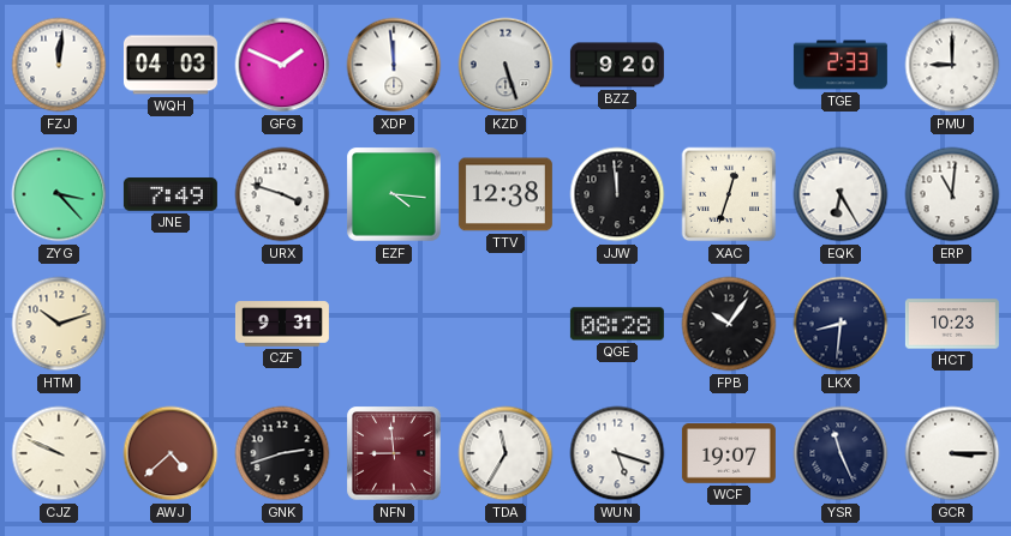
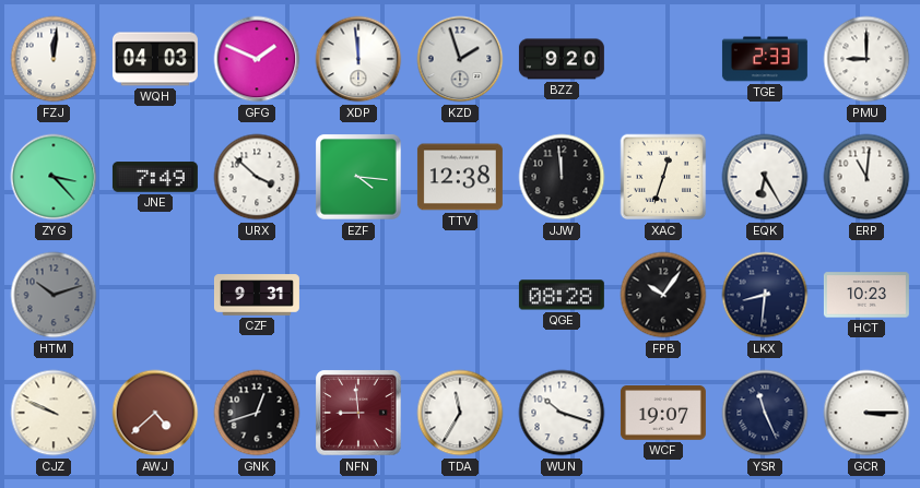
KZD: 5:27 -> 1:57 (460, 59)
URX: 3:48 -> 3:52 (257, 177)
HTM dial: cream -> grey (54, 295)
GNK: 2:42 -> 12:42 (257, 413)
WUN: 5:18 -> 10:18 (562, 413)
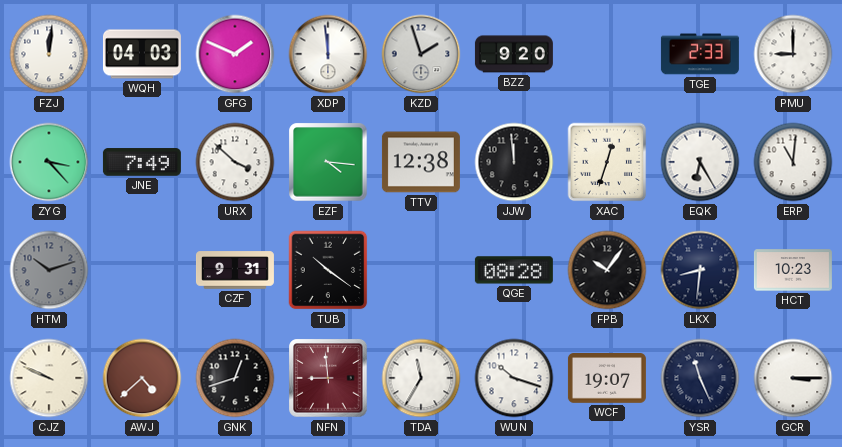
TUB: none -> 10:21 (328, 270)
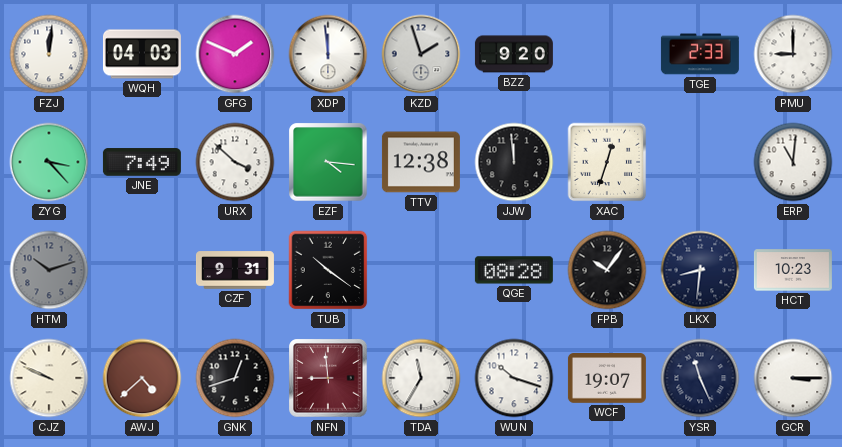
EQK: 6:25 -> none (700, 162)
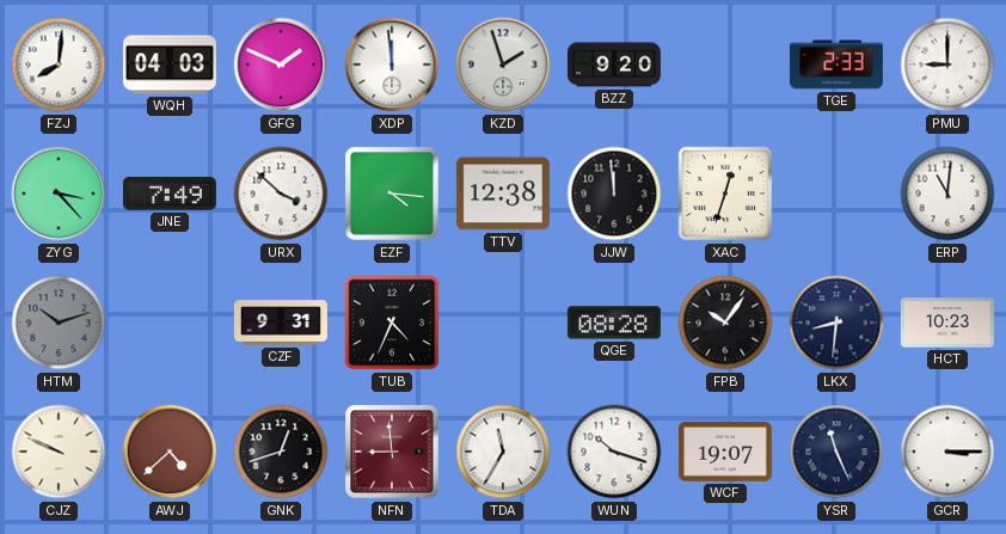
FZJ: 12:01 -> 8:01 (59, 65)
TUB: 10:21 -> 4:34 (392, 323)
